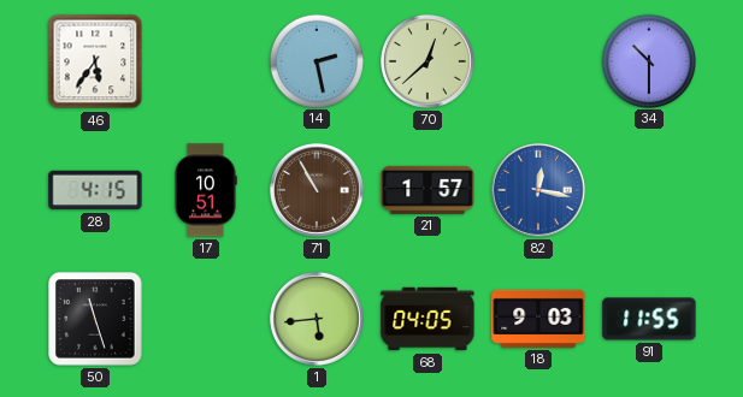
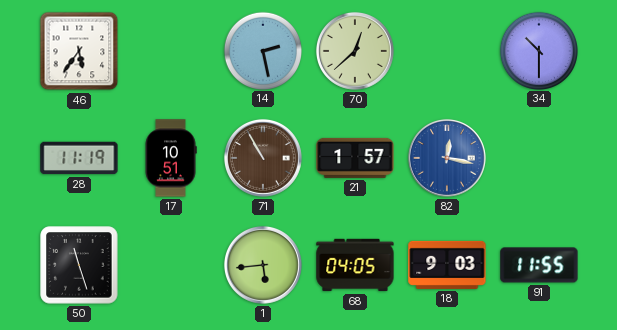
28: 4:15 -> 11:19 (79, 158)
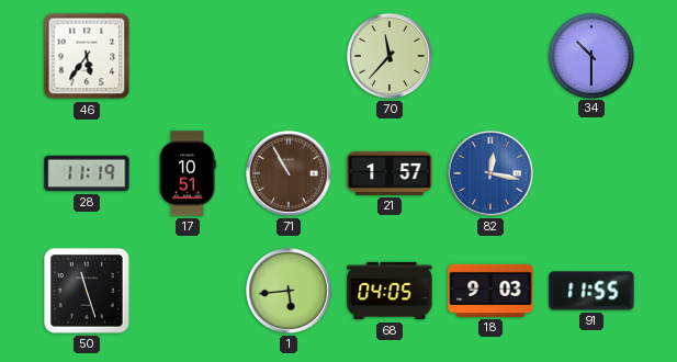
14: 2:28 -> none (262, 50)
70: 12:38 -> 11:37 (390, 56)
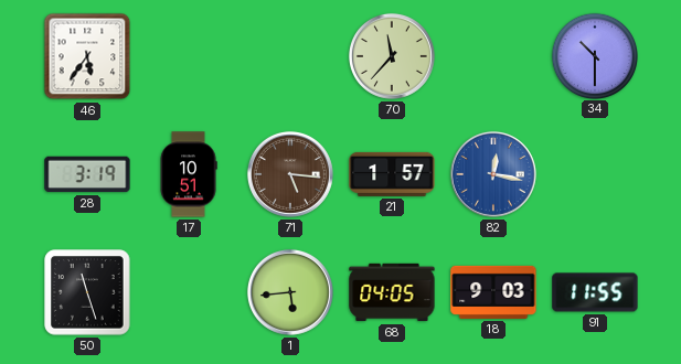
28: 11:19 -> 3:19 (87, 174)
71: 10:55 -> 5:16 (290, 174)
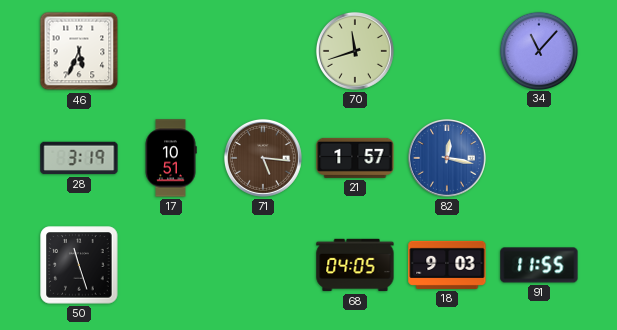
46: 5:36 -> 5:34 (79, 51)
70: 11:37 -> 11:42 (355, 51)
34: 10:30 -> 11:07 (538, 50)
1: 5:44 -> none (290, 292)
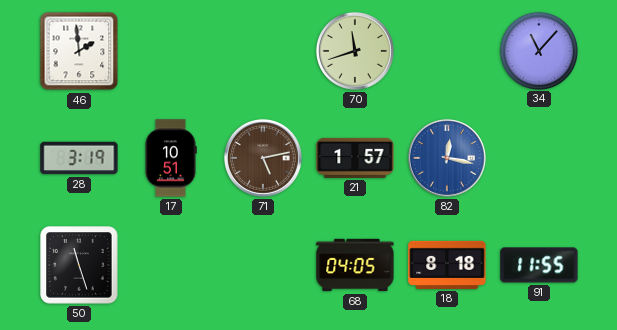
46: 5:34 -> 1:59 (79, 51)
71: 5:16 -> 5:13 (263, 158)
18: 9:03 -> 8:18 (447, 265)
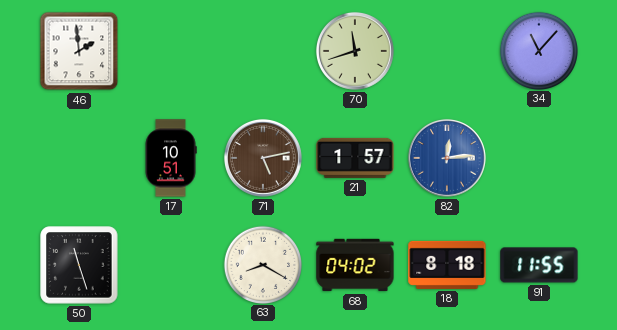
28: 3:19 -> none (79, 158)
82: 12:17 -> 12:14 (447, 158)
63: none -> 8:20 (262, 264)
68: 04:05 -> 04:02 (355, 265)
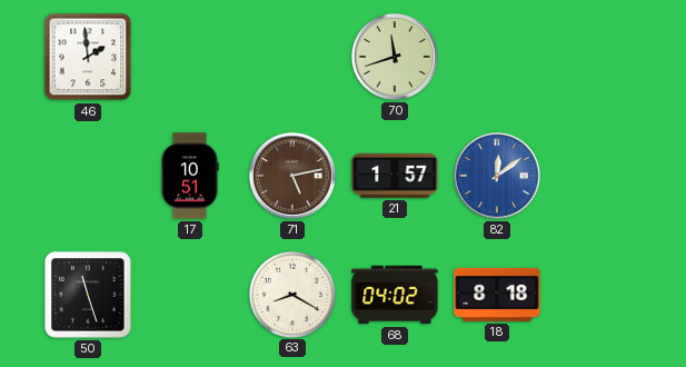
34: 11:07 -> none (538, 50)
82: 12:14 -> 12:09 (497, 176)
91: 11:55 -> none (539, 265)
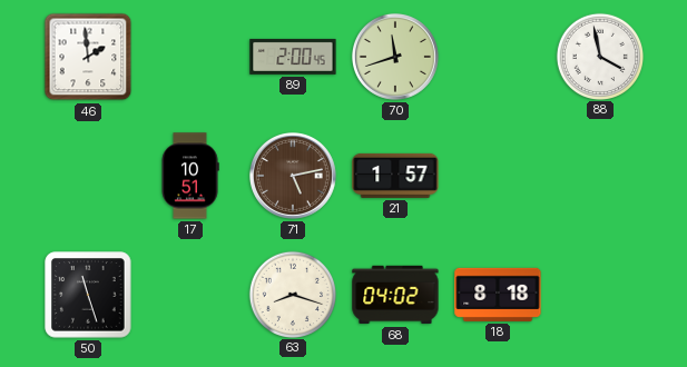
89: none -> 2:00 (293, 57)
88: none -> 3:58 (599, 56)
82: 12:09 -> none (497, 176)
63: 8:20 -> 8:18 (292, 294)
